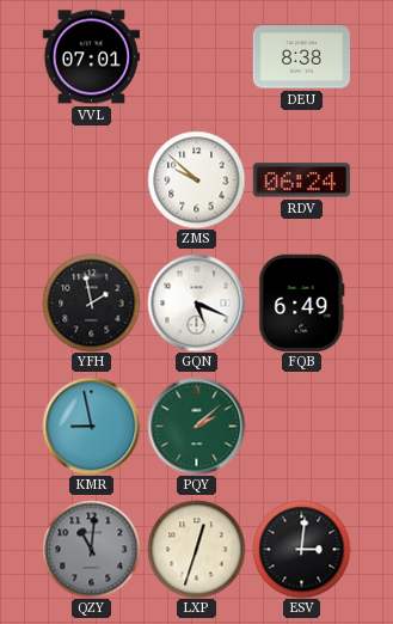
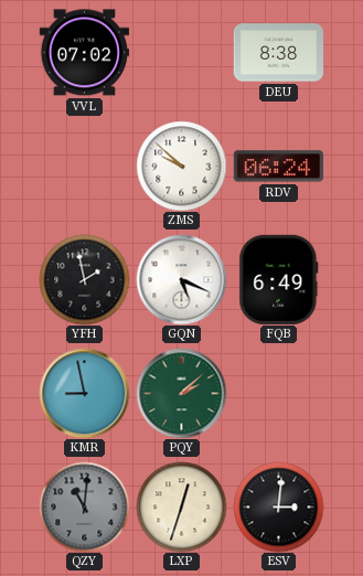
VVL: 07:01 -> 07:02 (84, 53)
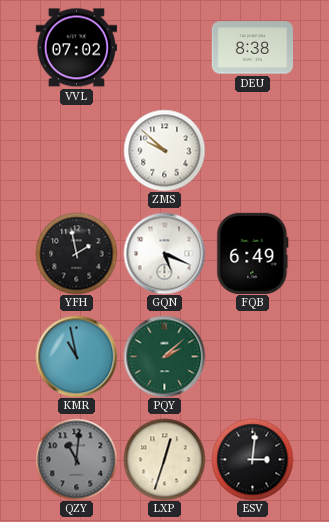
RDV: 06:24 -> none (278, 167)
KMR: 8:58 -> 10:58 (76, 356)
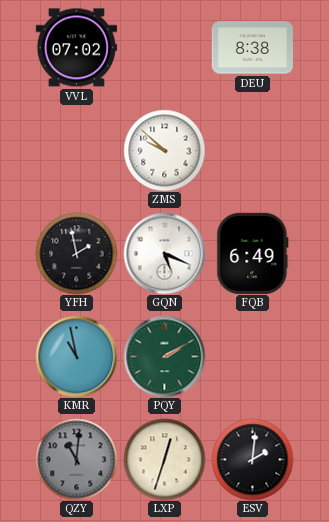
PQY: 2:08 -> 2:10 (164, 356)
ESV: 3:01 -> 2:01 (252, 459)
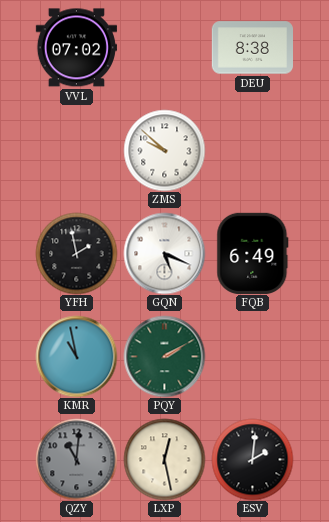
LXP: 12:33 -> 12:28 (164, 459)
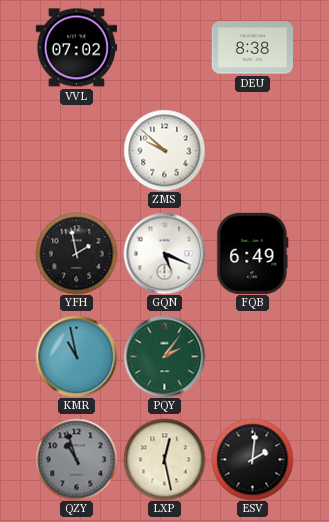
PQY: 2:10 -> 2:06 (164, 356)
QZY: 11:01 -> 10:57 (76, 459)
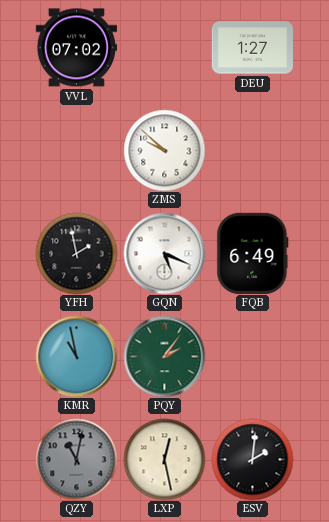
DEU: 8:38 -> 1:27 (252, 48)
QZY: 10:57 -> 11:02 (76, 459)
